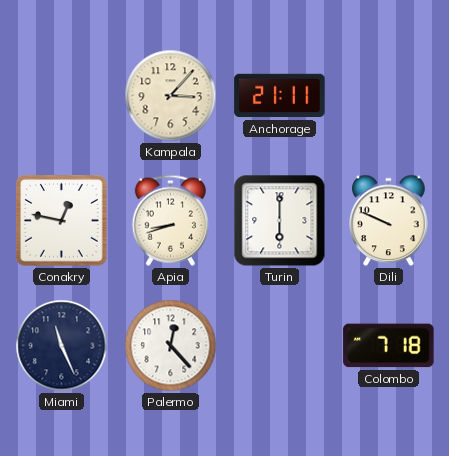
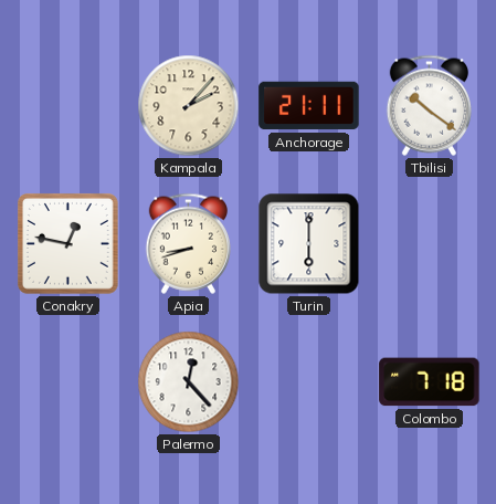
Kampala: 3:07 -> 2:07 (189, 106)
Tbilisi: none -> 10:21 (429, 105)
Dili: 9:49 -> none (389, 221)
Miami: 11:26 -> none (62, 346)
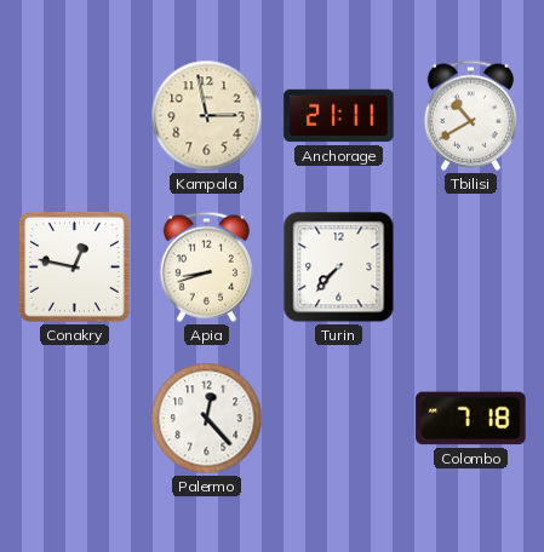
Kampala: 2:07 -> 2:58 (207, 116)
Tbilisi: 10:21 -> 10:40 (470, 115)
Turin: 6:00 -> 7:37 (339, 268)
